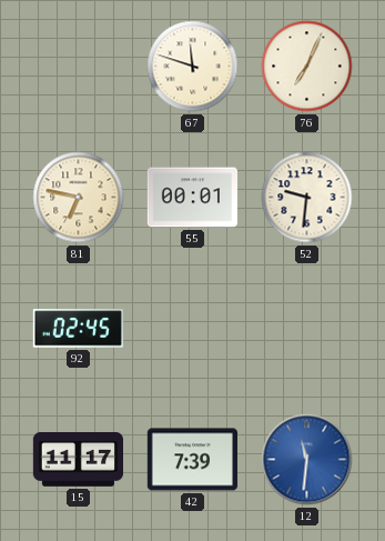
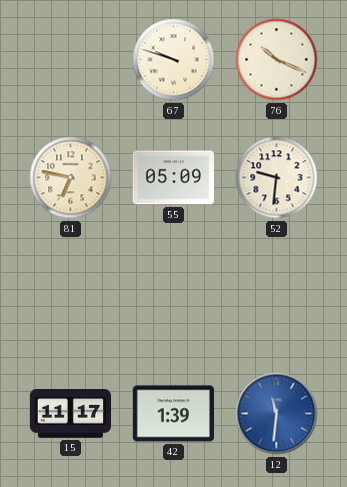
67: 11:48 -> 9:48 (174, 60)
76: 7:04 -> 10:19 (277, 60)
55: 00:01 -> 05:09 (173, 178)
92: 02:45 -> none (78, 329)
42: 7:39 -> 1:39 (173, 414)
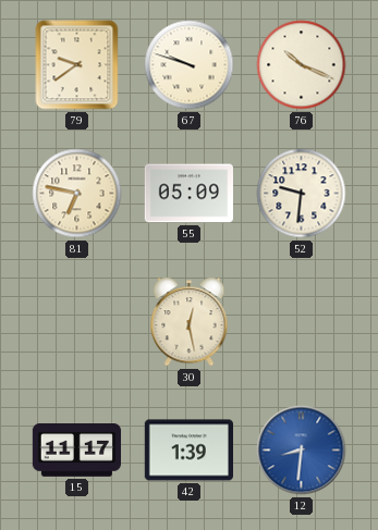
79: none -> 9:39 (77, 65)
30: none -> 12:28 (190, 322)
12: 11:31 -> 8:31 (302, 451)
